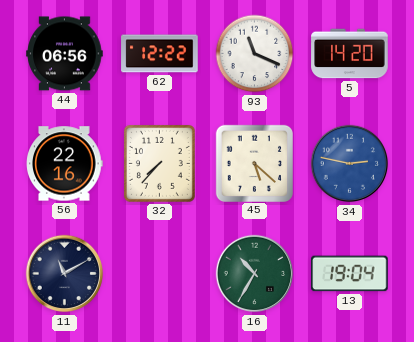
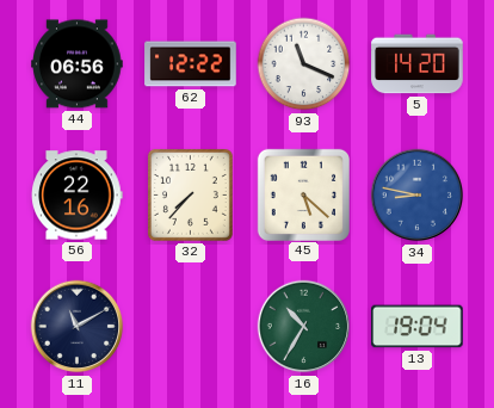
34: 2:47 -> 8:47 (418, 196)
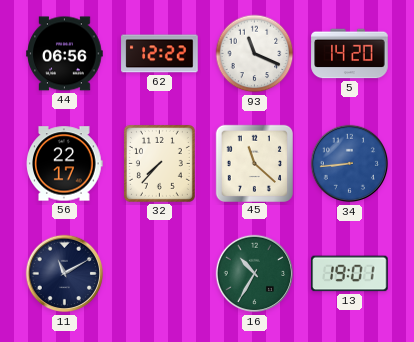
56: 22:16 -> 22:17 (65, 164)
45: 5:22 -> 11:22 (254, 163)
34: 8:47 -> 8:44 (350, 164)
13: 19:04 -> 19:01 (350, 274)
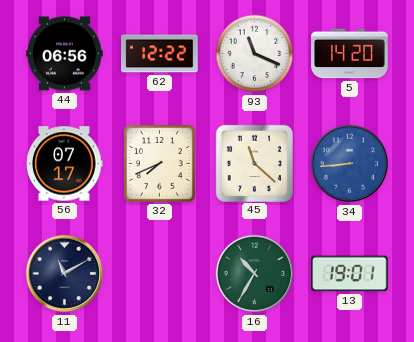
56: 22:17 -> 07:17 (65, 164)
32: 7:37 -> 7:41 (159, 163)
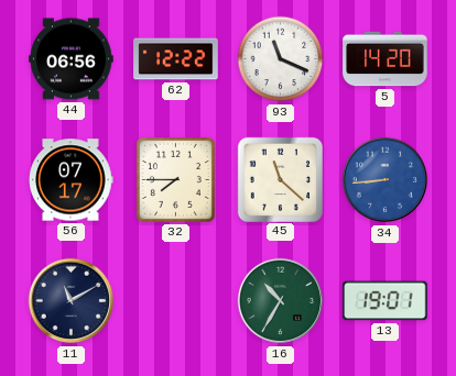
32: 7:41 -> 7:45 (175, 179)
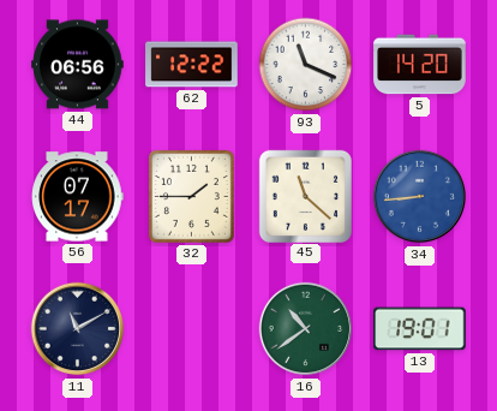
32: 7:45 -> 1:45 (191, 196)
16: 10:35 -> 10:39 (306, 329)
